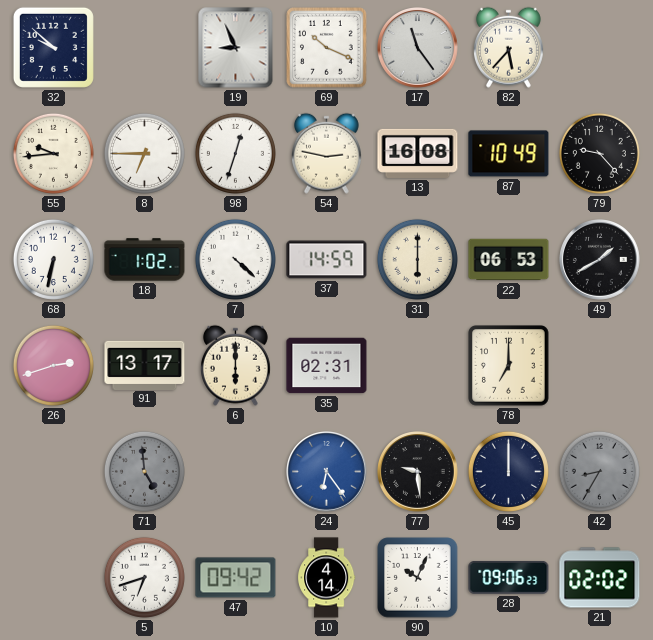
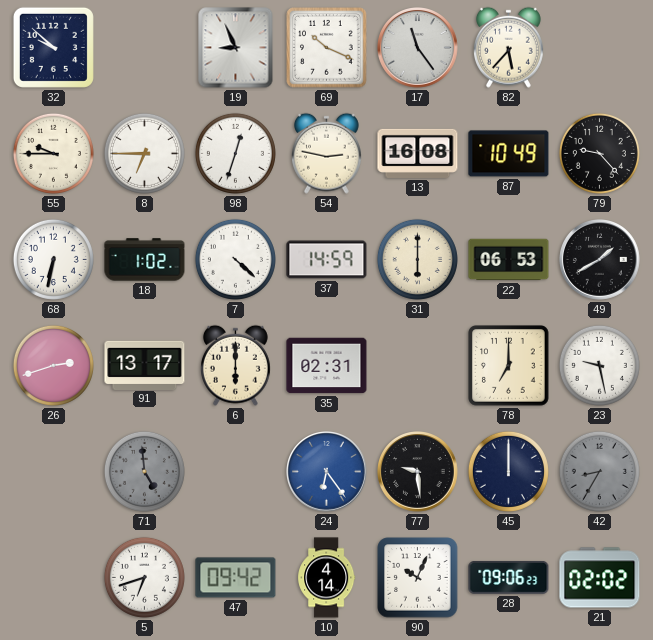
55: 9:44 -> 9:45 (53, 153)
23: none -> 9:28 (599, 365)
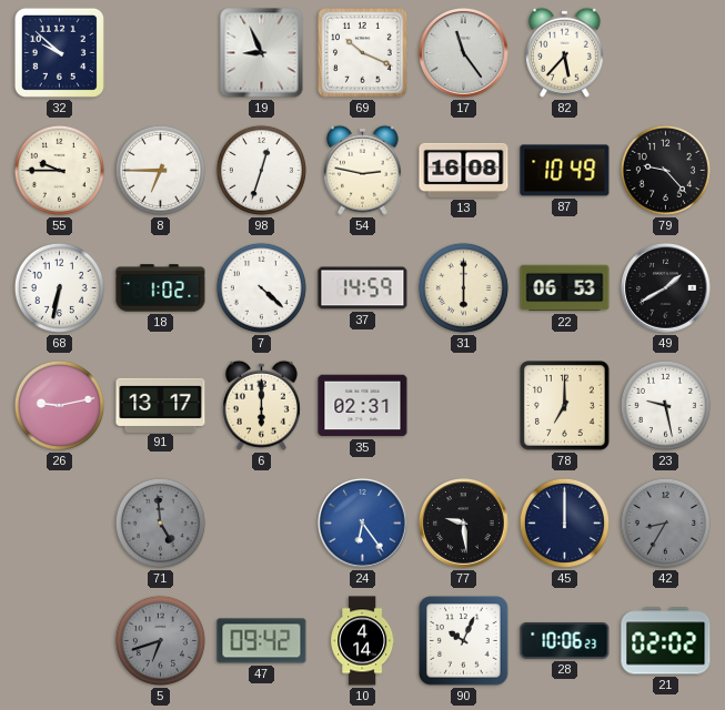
26: 2:42 -> 9:13 (59, 405)
5 dial: white -> grey (160, 640)
28: 09:06 -> 10:06 (565, 640)
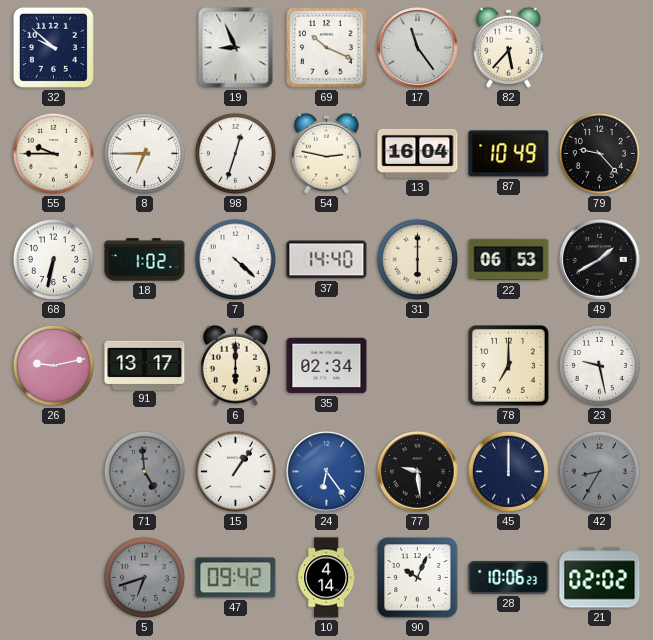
13: 16:08 -> 16:04 (418, 153)
37: 14:59 -> 14:40 (327, 260)
35: 02:31 -> 02:34 (327, 366)
15: none -> 1:06 (235, 471)
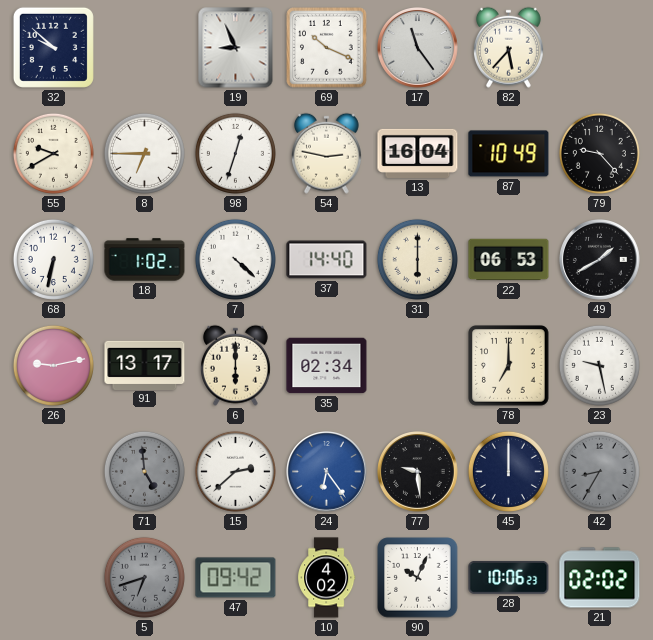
55: 9:45 -> 9:40 (53, 153)
15: 1:06 -> 2:38 (235, 471)
10: 4:14 -> 4:02 (327, 578)
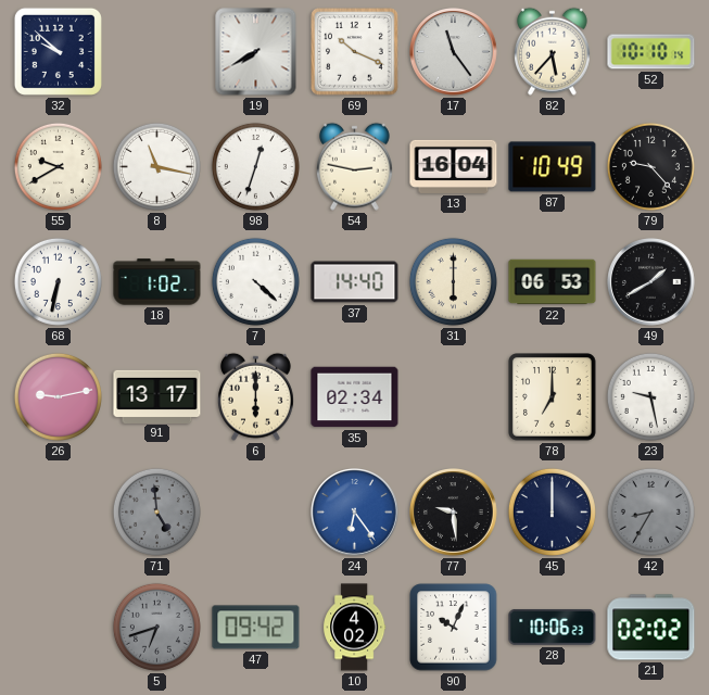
19: 8:56 -> 7:40 (256, 52)
52: none -> 10:10 (651, 52)
8: 6:45 -> 11:17 (156, 166)
15: 2:38 -> none (235, 471)
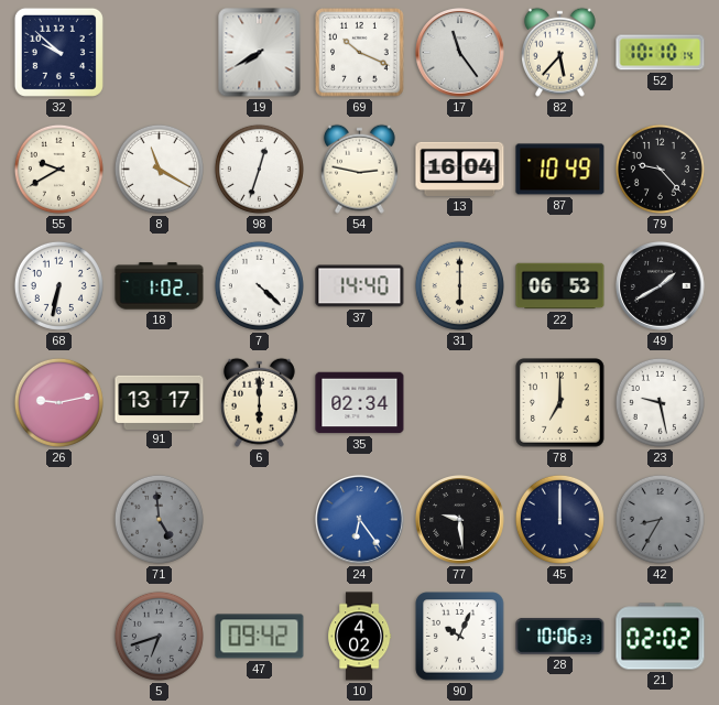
8: 11:17 -> 11:20 (159, 169)
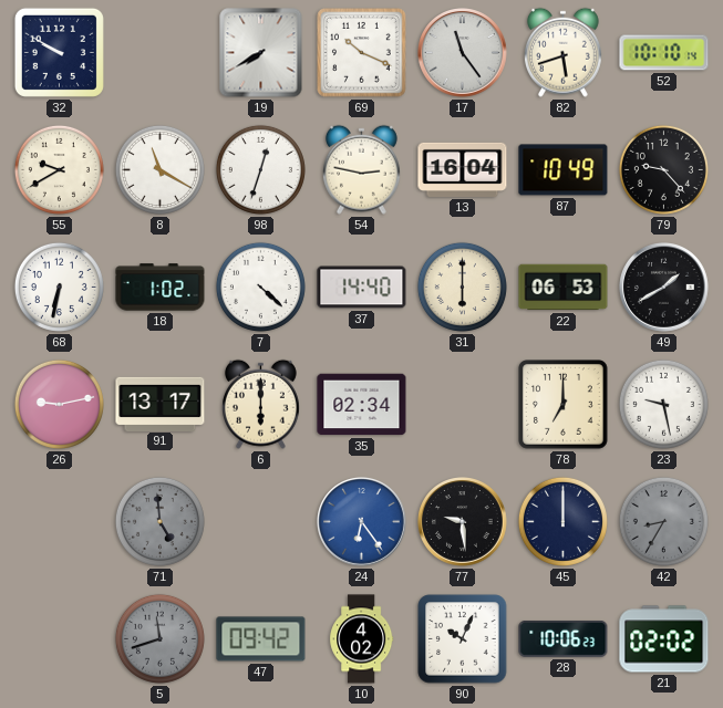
32: 9:52 -> 9:50 (59, 52)
82: 5:37 -> 5:42 (562, 52)
5: 6:42 -> 11:42 (159, 638)
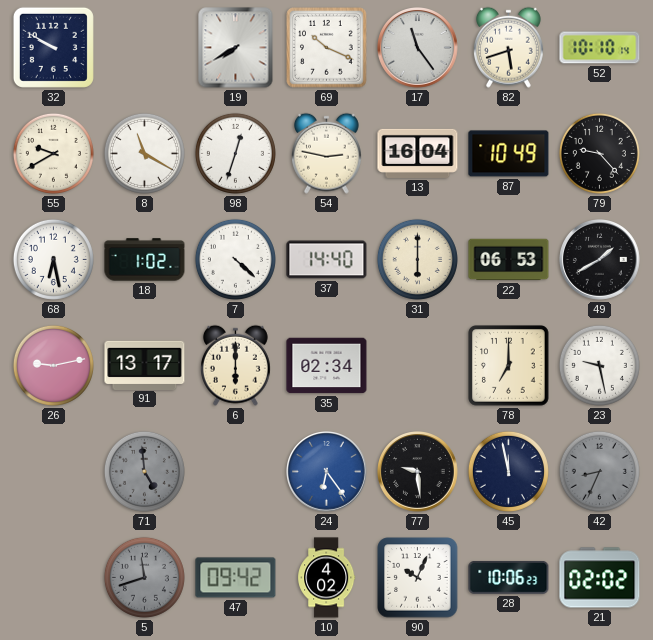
68: 6:32 -> 6:28 (53, 259)
45: 12:00 -> 11:58 (508, 471)
42: 8:35 -> 8:34 (599, 471)
